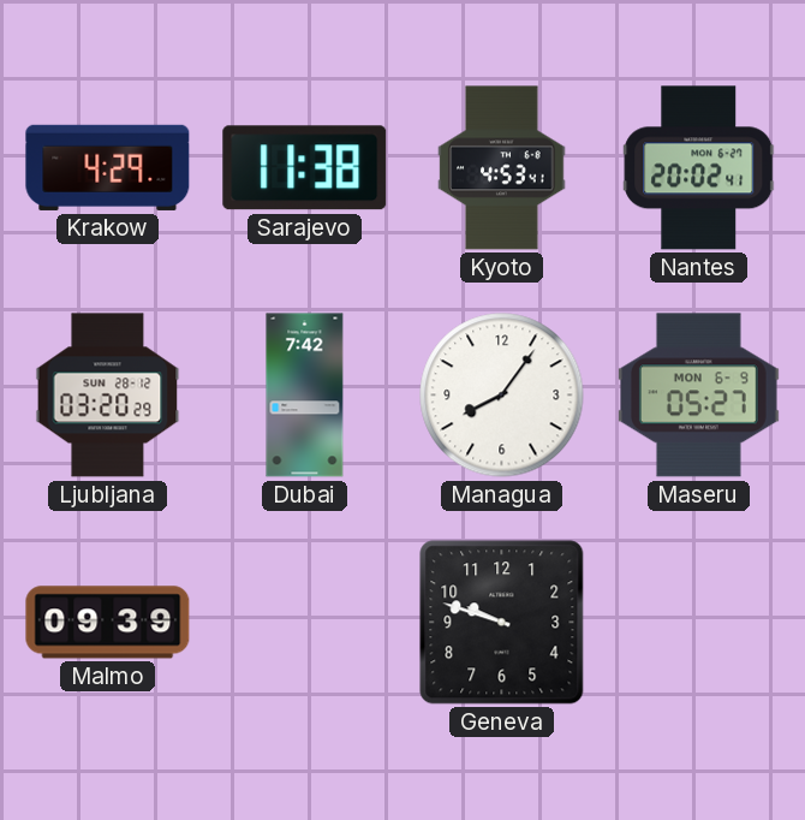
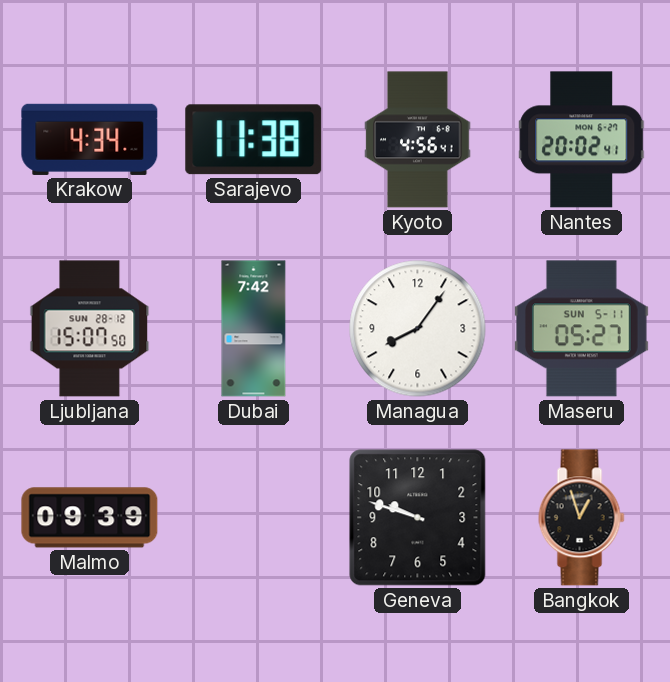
Krakow: 4:29 -> 4:34 (90, 139)
Kyoto: 4:53 -> 4:56 (418, 140)
Ljubljana: 03:20 -> 15:07 (90, 329)
Maseru date: MON 6-9 -> SUN 5-11 (582, 329)
Bangkok: none -> 12:57 (582, 518)
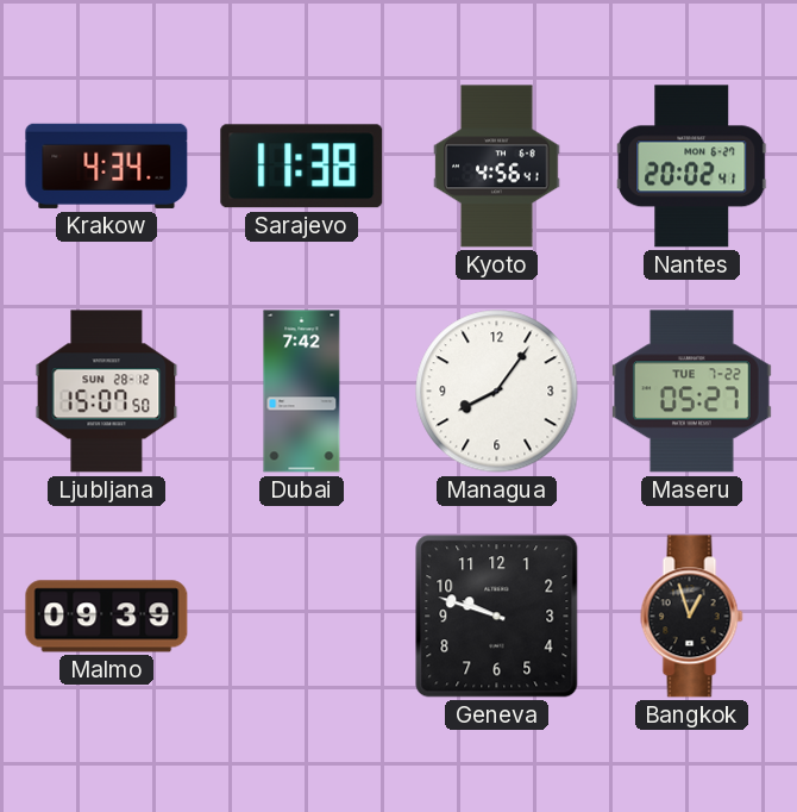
Maseru date: SUN 5-11 -> TUE 7-22 (692, 392)
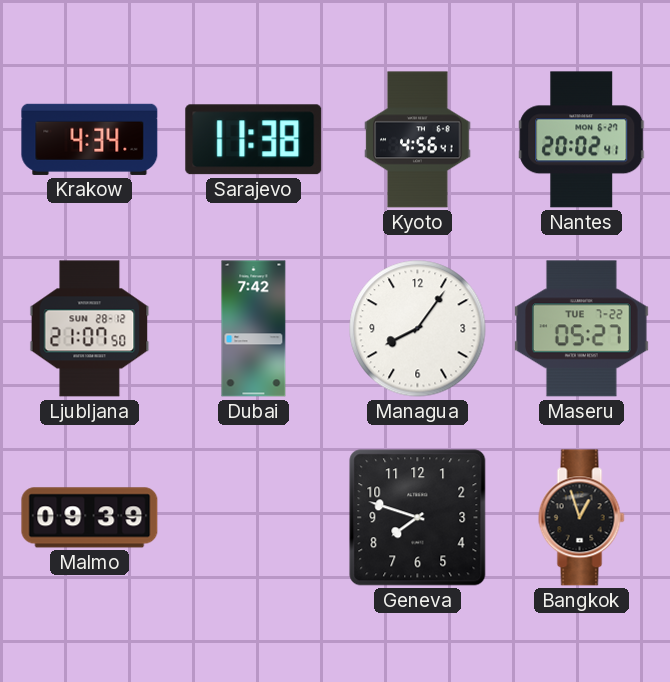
Ljubljana: 15:07 -> 21:07 (90, 329)
Geneva: 9:48 -> 7:48 (418, 518)
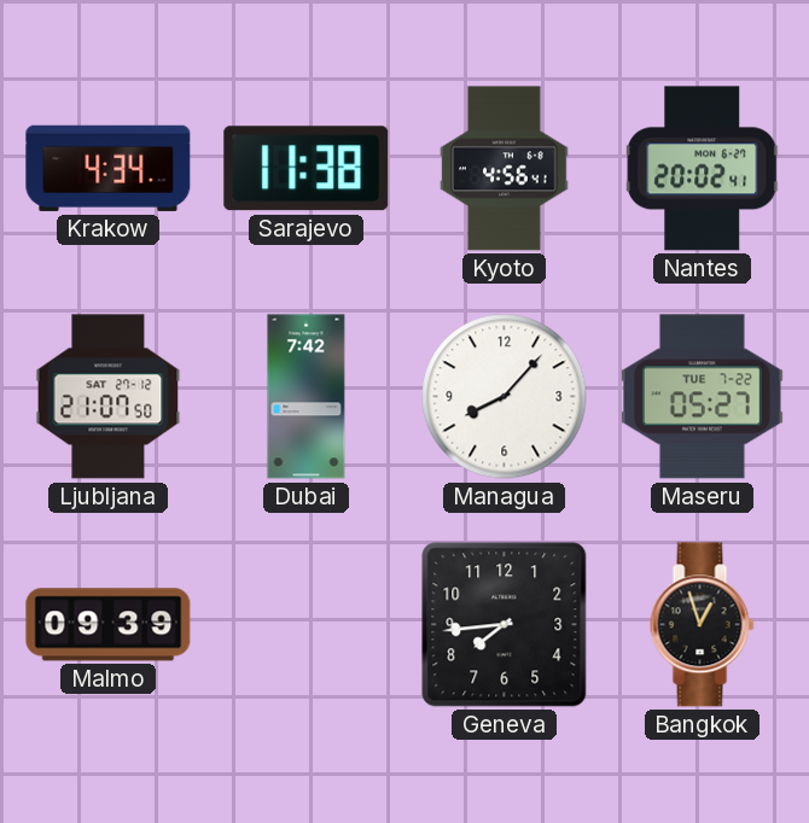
Ljubljana date: SUN 28-12 -> SAT 27-12 (109, 397)
Managua: 8:06 -> 8:07 (505, 397)
Geneva: 7:48 -> 7:44 (505, 625)
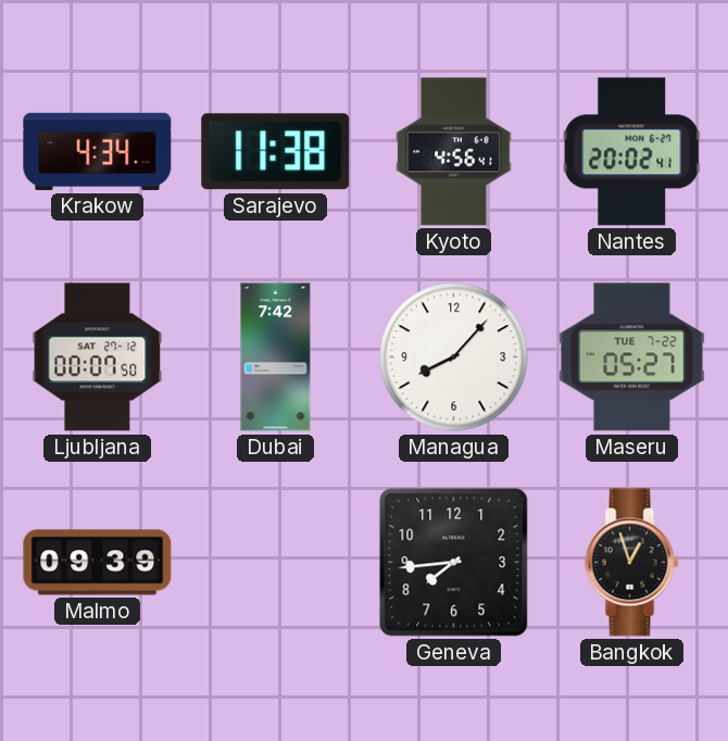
Ljubljana: 21:07 -> 00:07 (98, 357)
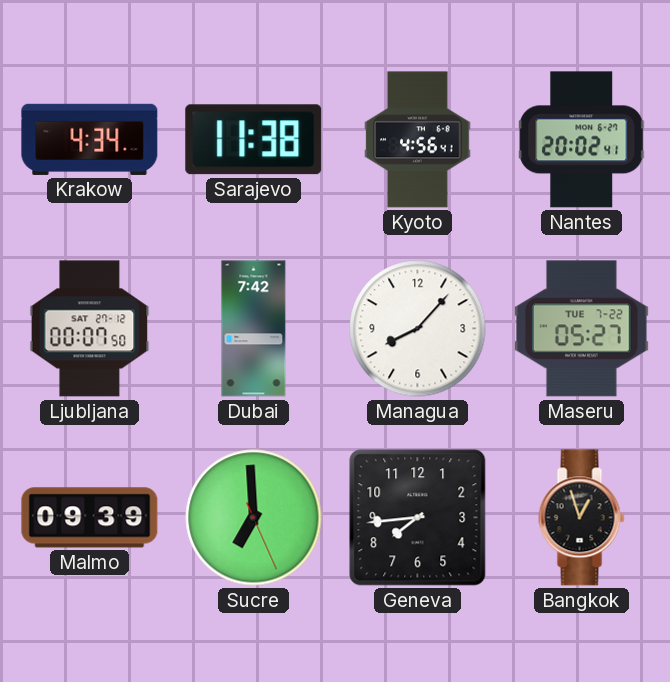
Sucre: none -> 6:59 (254, 518)
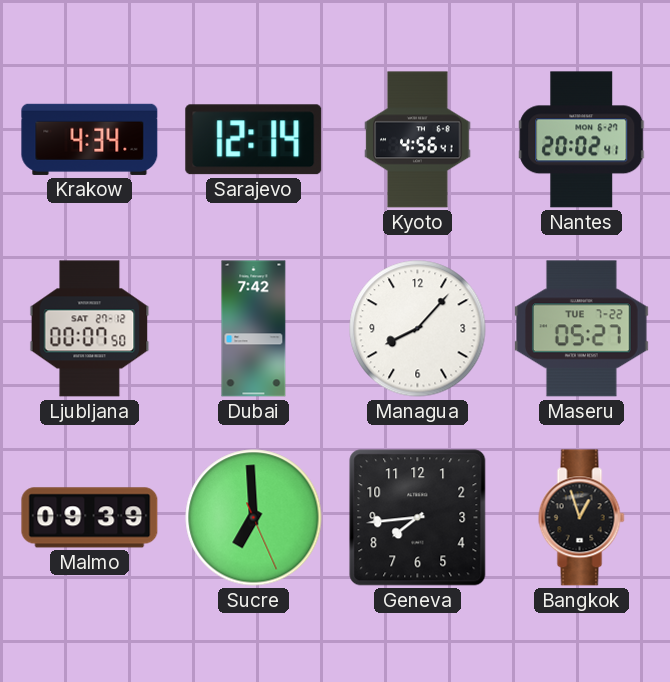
Sarajevo: 11:38 -> 12:14 (254, 140)
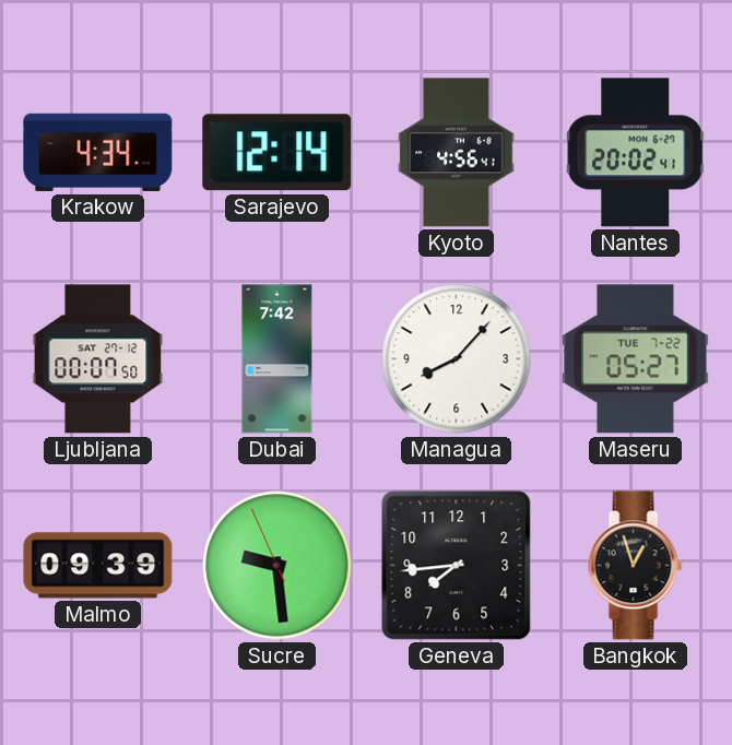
Sucre: 6:59 -> 9:28 (278, 566)
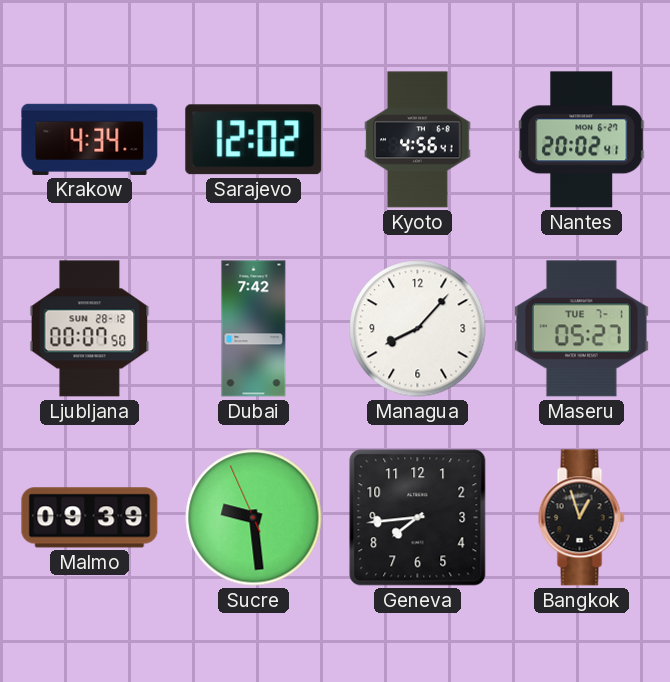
Sarajevo: 12:14 -> 12:02 (254, 140)
Ljubljana date: SAT 27-12 -> SUN 28-12 (90, 329)
Maseru date: TUE 7-22 -> TUE 7-1 (582, 329)
